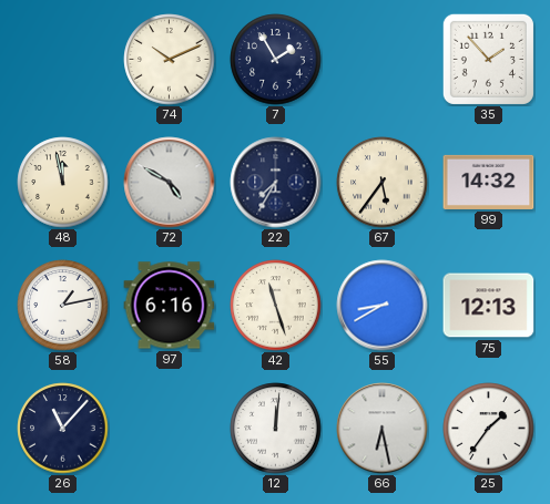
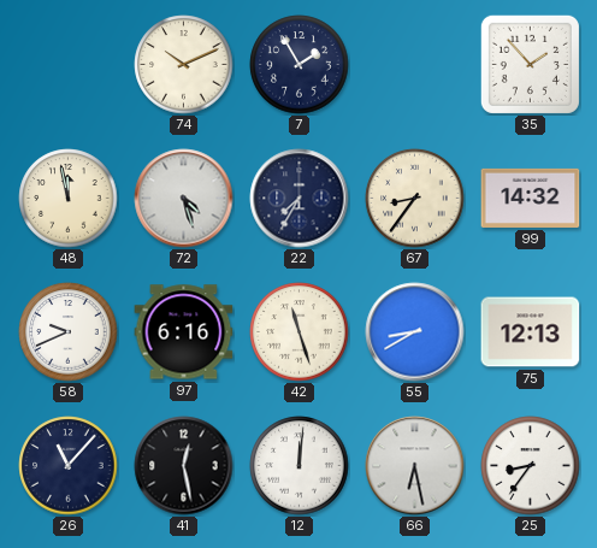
72: 4:50 -> 4:27 (184, 199)
67: 5:36 -> 8:36 (415, 199)
58: 1:13 -> 9:41 (69, 332)
41: none -> 12:28 (184, 466)
25: 1:36 -> 8:36 (531, 466)
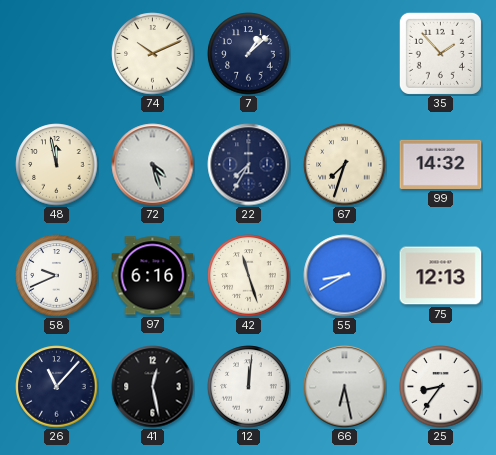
7: 1:55 -> 1:08 (249, 54)
67: 8:36 -> 7:33 (345, 165)
